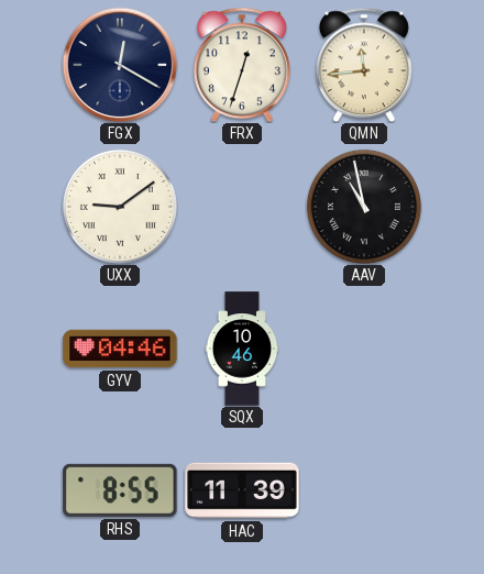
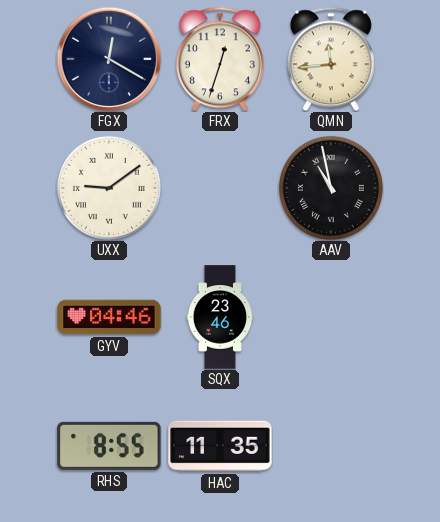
SQX: 10:46 -> 23:46 (220, 317)
HAC: 11:39 -> 11:35 (220, 446)
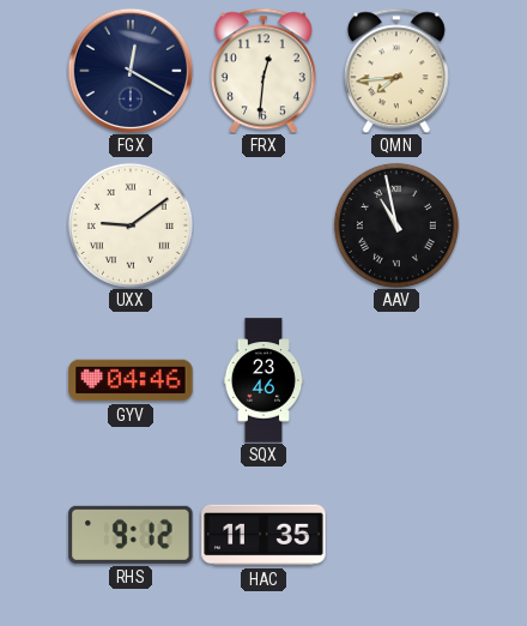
FRX: 12:33 -> 12:31 (263, 71)
QMN: 11:44 -> 7:44 (396, 71)
RHS: 8:55 -> 9:12 (131, 535)
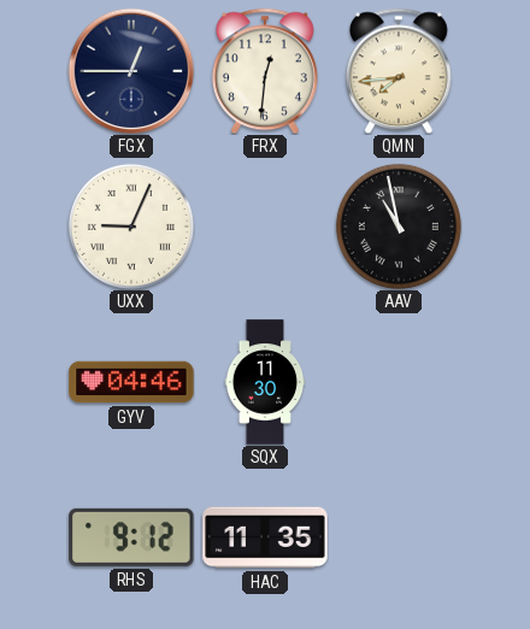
FGX: 12:20 -> 12:45 (131, 71)
UXX: 9:09 -> 9:04 (131, 227)
SQX: 23:46 -> 11:30 (265, 382)
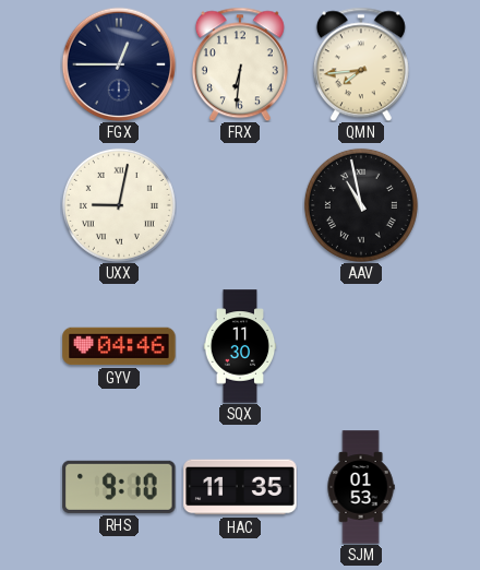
FRX: 12:31 -> 6:31 (240, 64)
UXX: 9:04 -> 9:02 (119, 205)
RHS: 9:12 -> 9:10 (119, 487)
SJM: none -> 01:53 (361, 487)
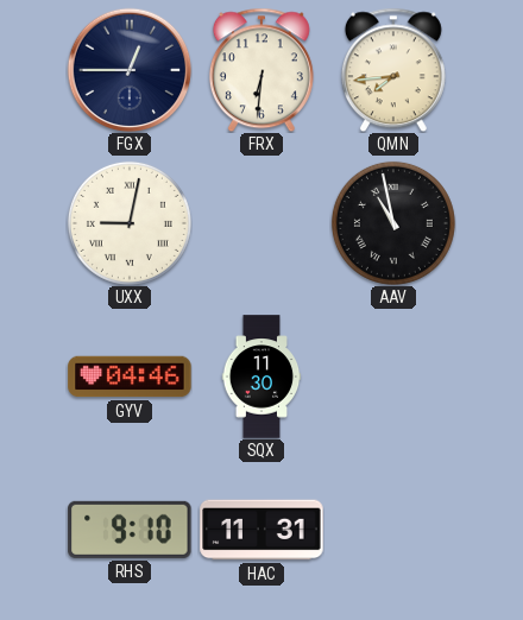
HAC: 11:35 -> 11:31 (261, 530)
SJM: 01:53 -> none (361, 487)
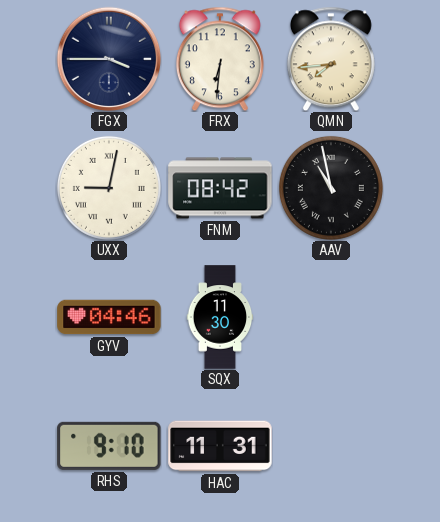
FGX: 12:45 -> 3:45 (109, 59)
FNM: none -> 08:42 (220, 188)
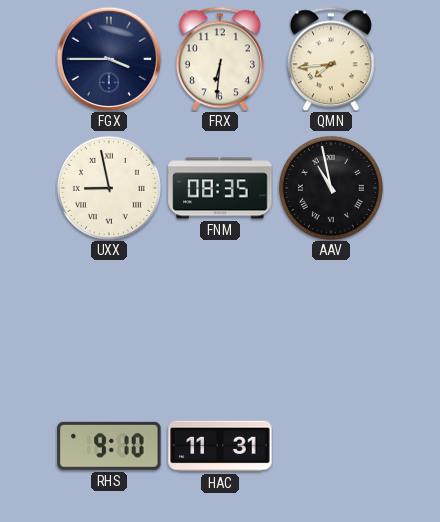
UXX: 9:02 -> 8:58 (109, 188)
FNM: 08:42 -> 08:35 (220, 188)
GYV: 04:46 -> none (109, 317)
SQX: 11:30 -> none (220, 317)
